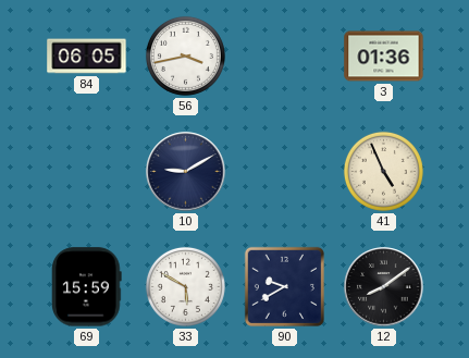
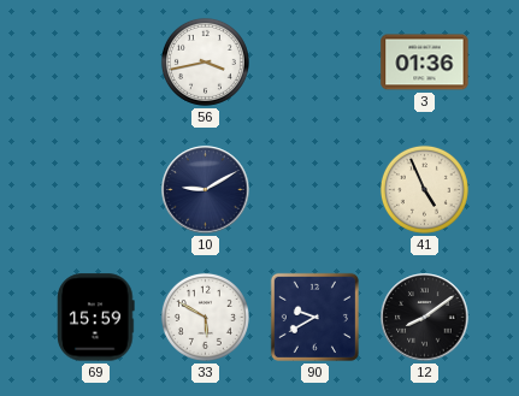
84: 06:05 -> none (87, 57)
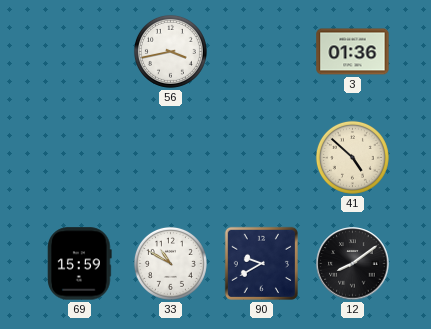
10: 9:10 -> none (206, 190)
41: 4:56 -> 4:52 (352, 157)
33: 5:50 -> 10:50 (170, 263)
